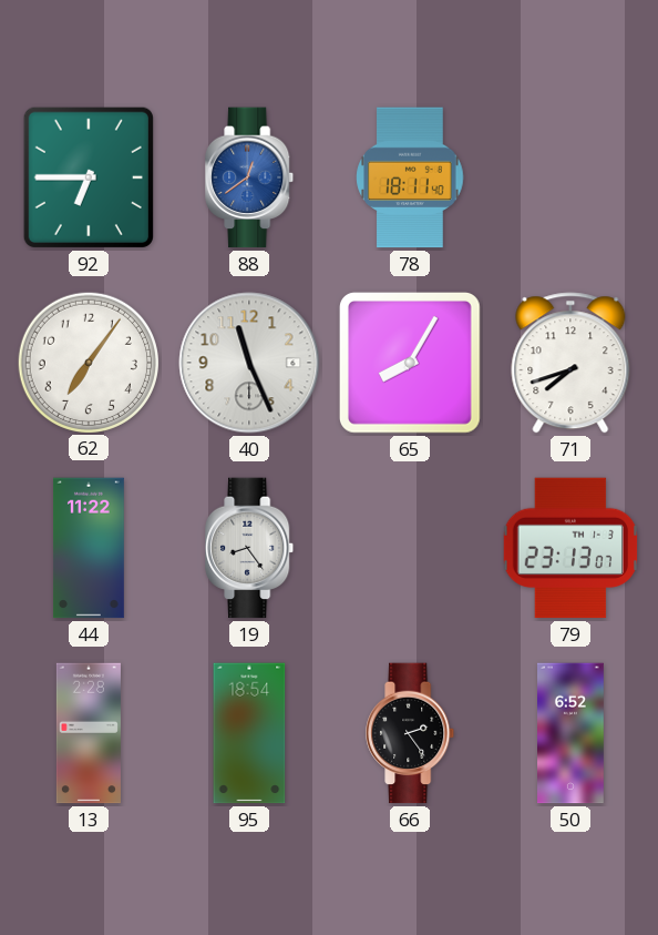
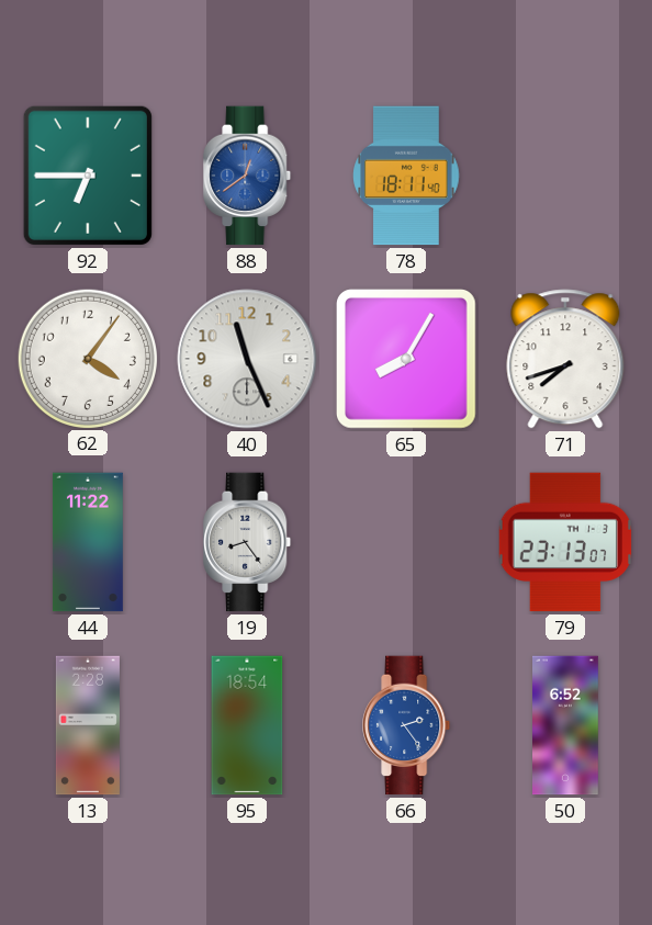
62: 7:06 -> 4:06 (87, 358)
66 dial: black -> blue (407, 725)
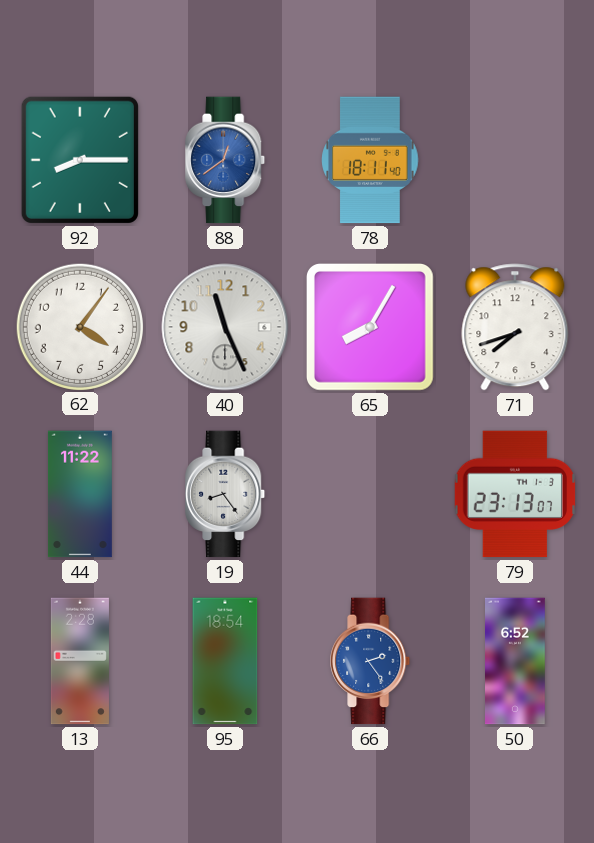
92: 6:45 -> 8:15 (80, 160)
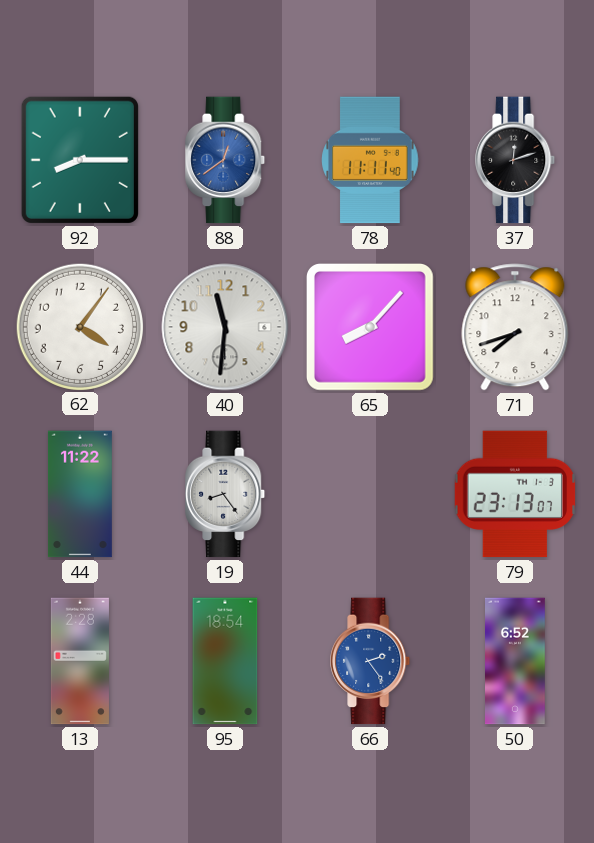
78: 18:11 -> 11:11 (370, 160)
37: none -> 12:12 (516, 160)
40: 11:26 -> 11:31 (225, 327)
65: 8:05 -> 8:07 (370, 327)
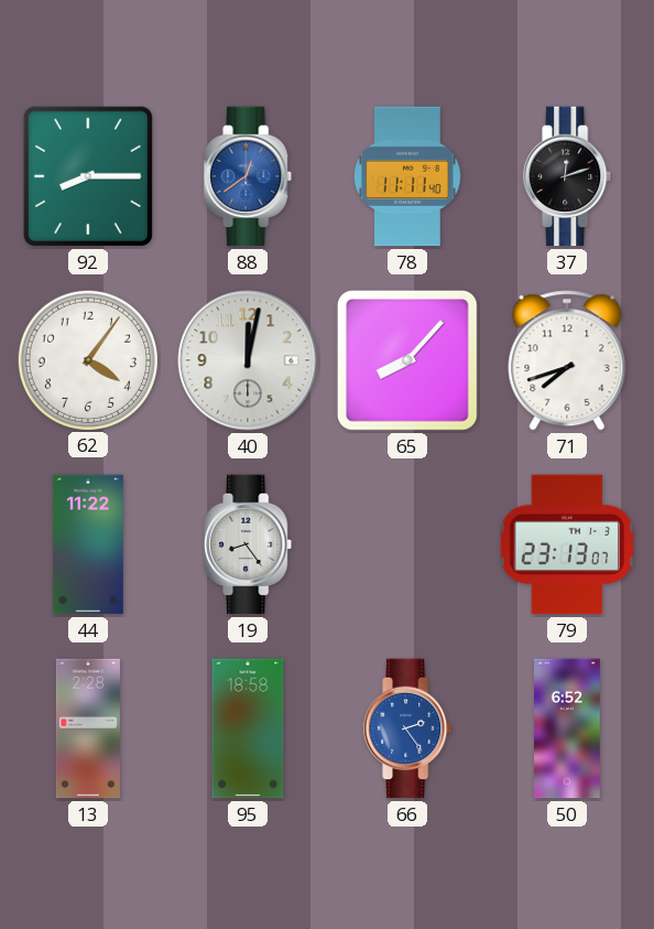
40: 11:31 -> 12:02 (248, 360)
95: 18:54 -> 18:58 (248, 728)
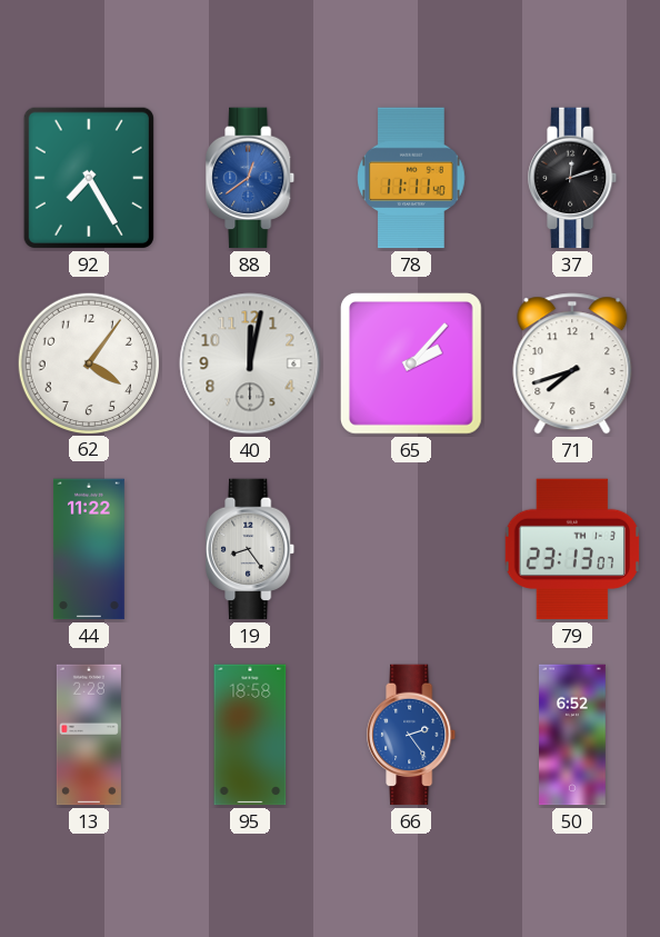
92: 8:15 -> 7:25 (89, 178)
65: 8:07 -> 2:07 (411, 363)
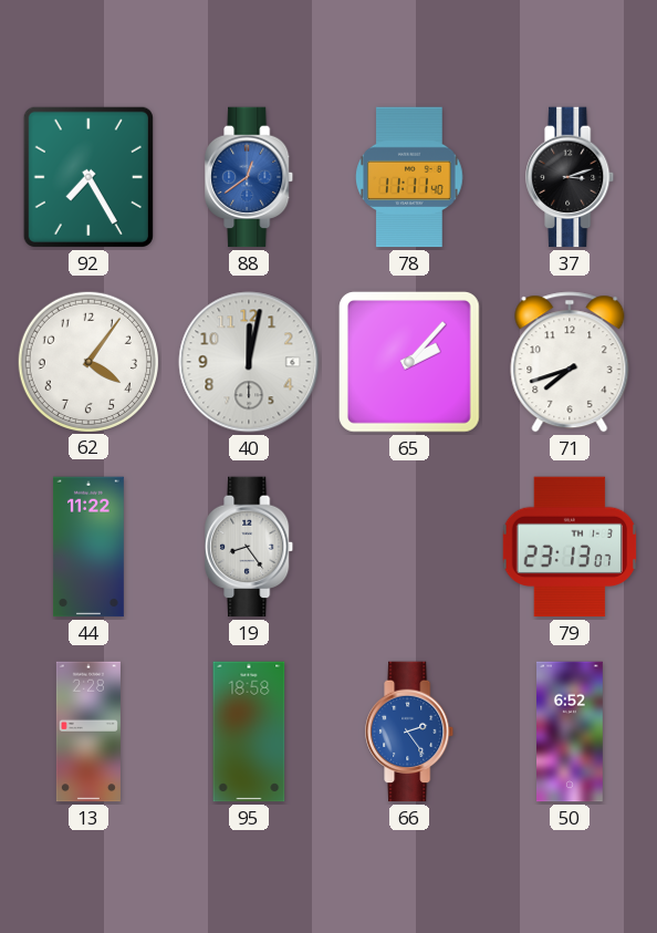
37: 12:12 -> 3:12 (571, 177)
